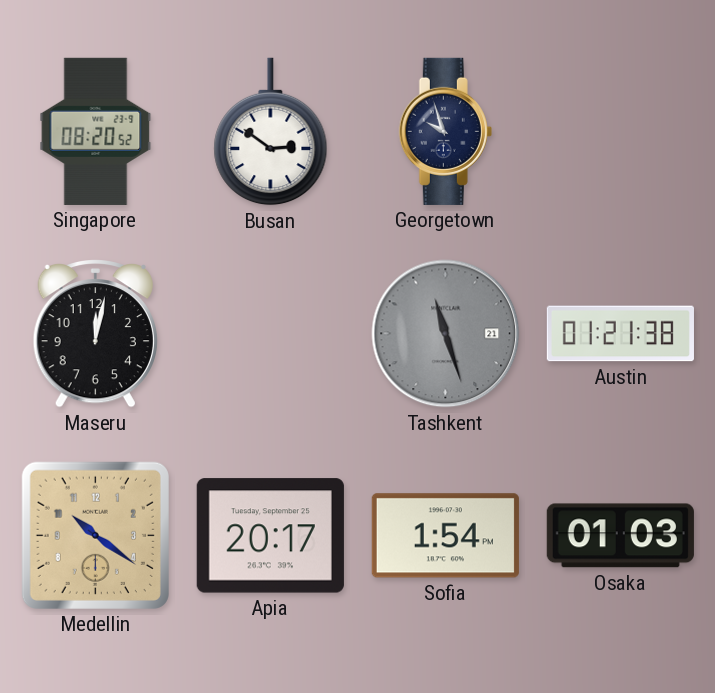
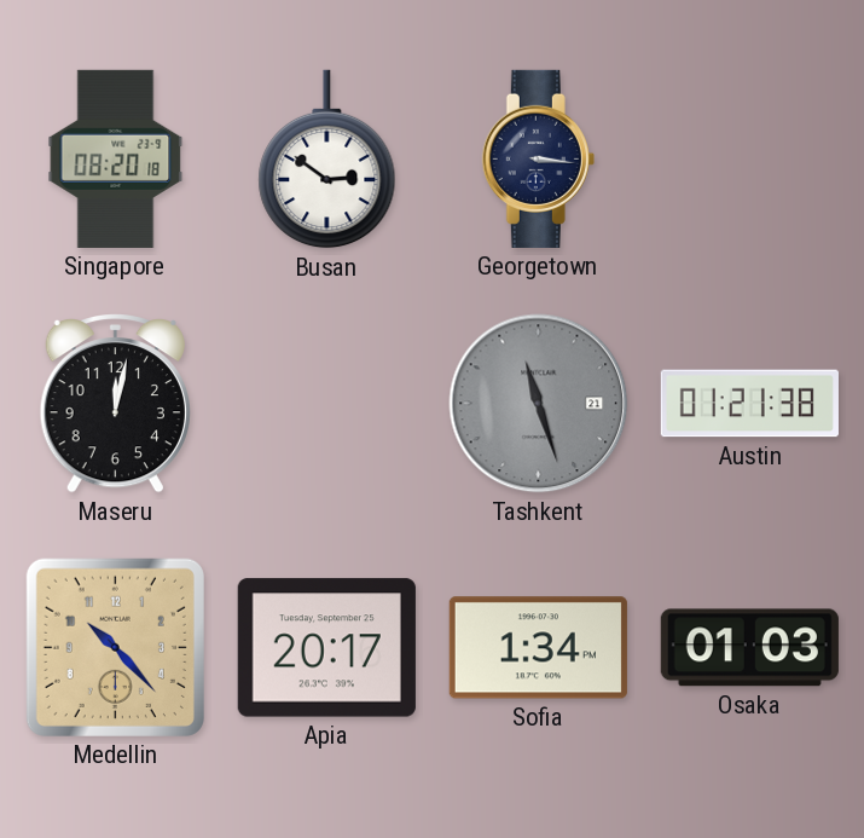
Singapore: 08:20:52 -> 08:20:18 (116, 158)
Georgetown: 9:57 -> 3:16 (538, 158)
Medellin: 10:21 -> 10:23 (115, 647)
Sofia: 1:54 -> 1:34 (538, 648)
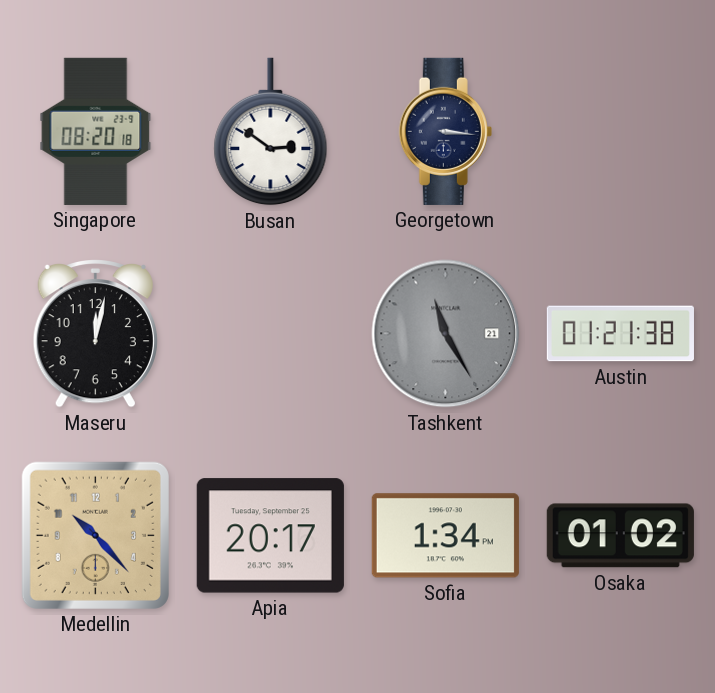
Tashkent: 11:27 -> 11:25 (446, 334)
Osaka: 01:03 -> 01:02 (620, 536)
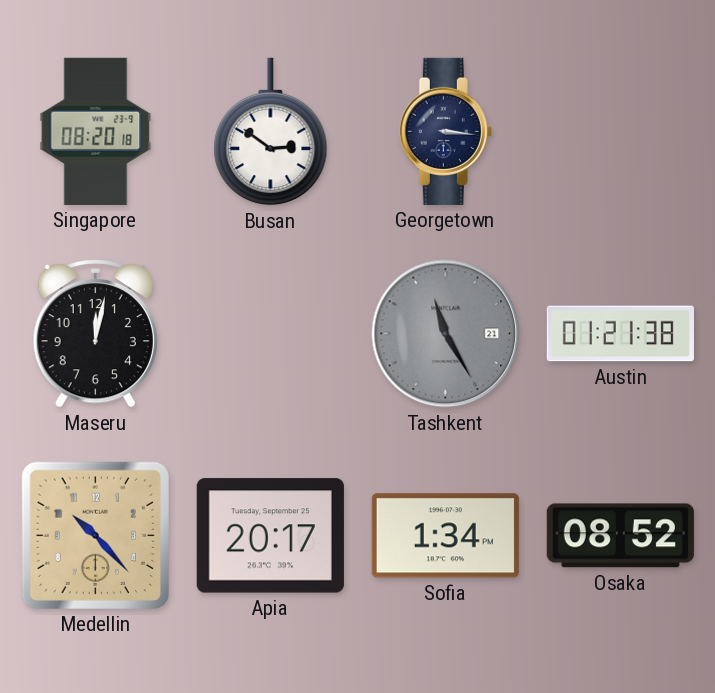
Osaka: 01:02 -> 08:52 (620, 536)
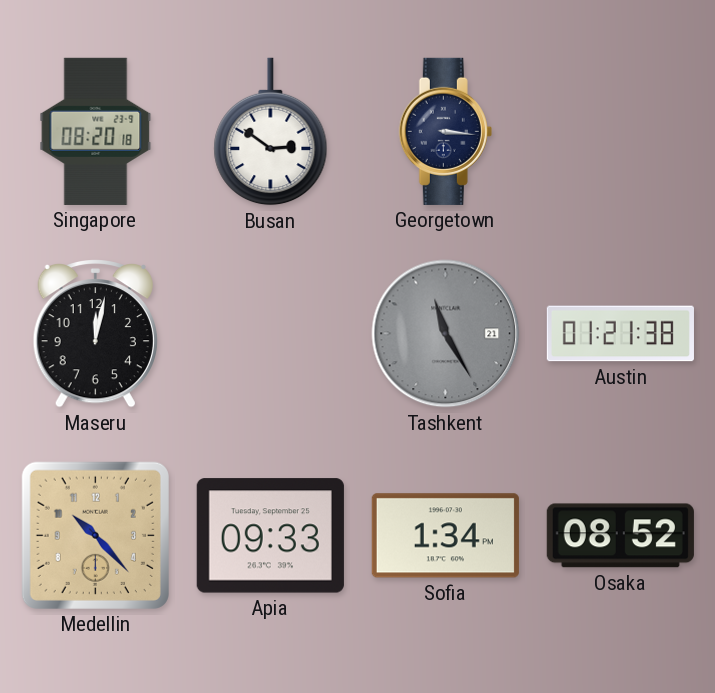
Apia: 20:17 -> 09:33 (270, 536)
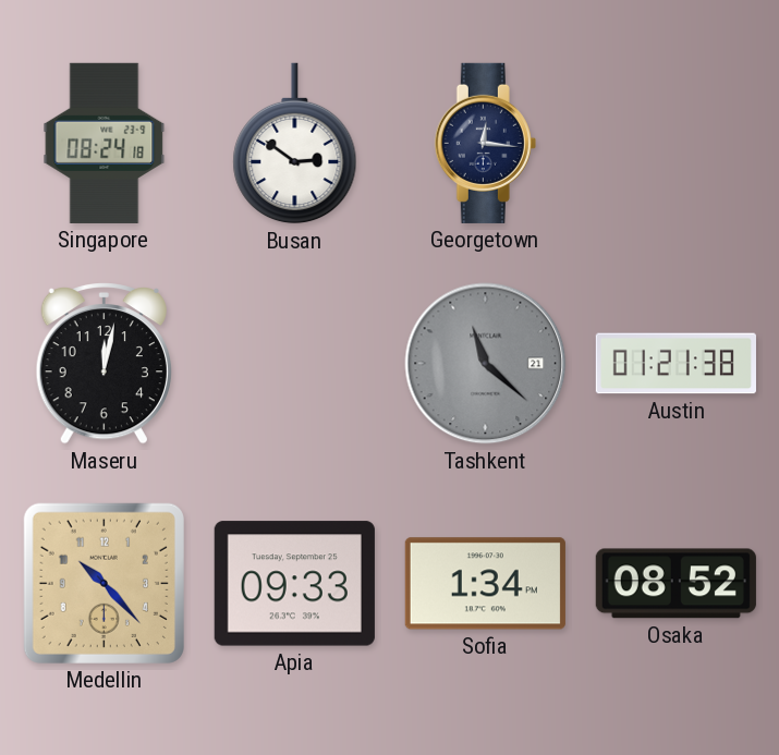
Singapore: 08:20 -> 08:24 (105, 143)
Georgetown: 3:16 -> 12:16 (485, 143)
Tashkent: 11:25 -> 11:22 (486, 364)
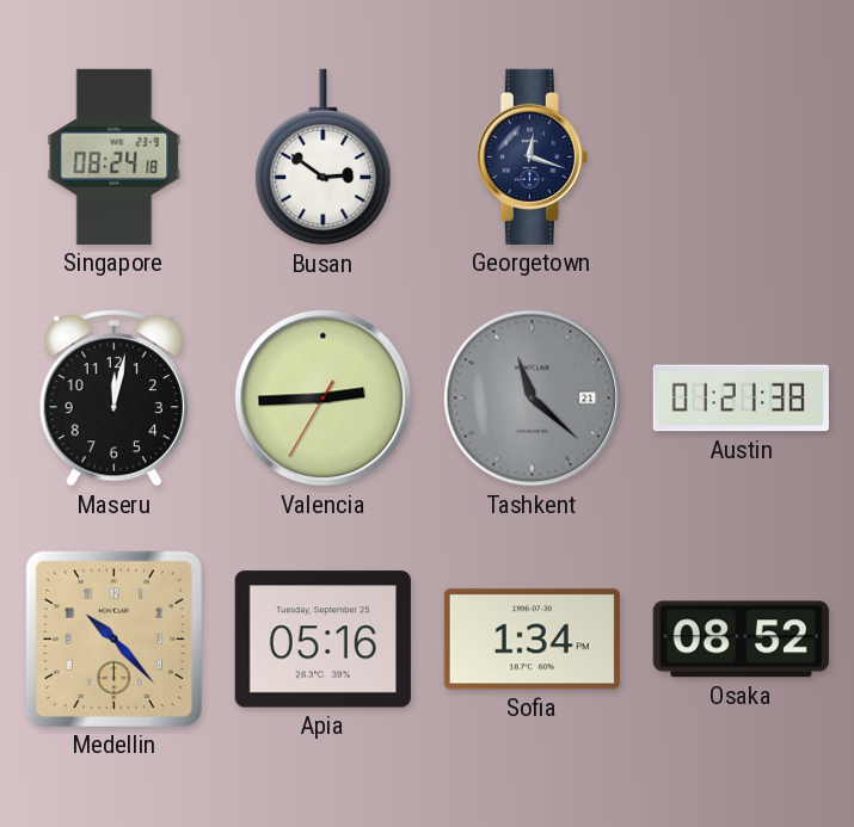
Georgetown: 12:16 -> 12:18 (532, 156)
Valencia: none -> 2:44 (324, 399)
Apia: 09:33 -> 05:16 (322, 640)
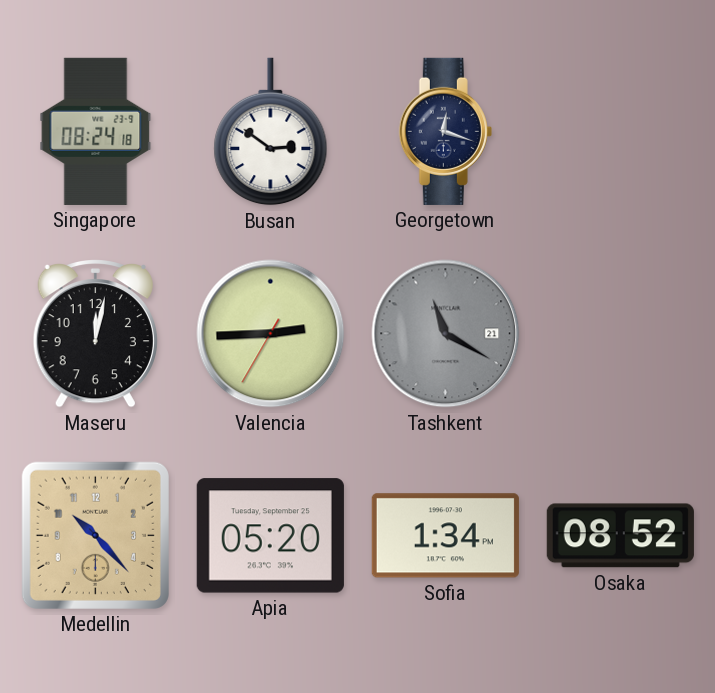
Tashkent: 11:22 -> 11:20 (446, 334)
Austin: 01:21 -> none (741, 399)
Apia: 05:16 -> 05:20 (270, 536)
